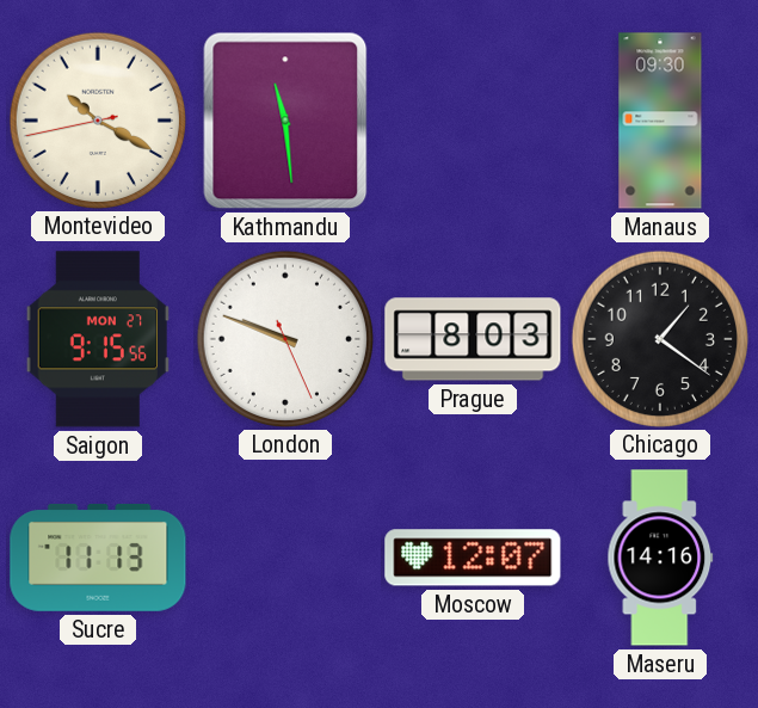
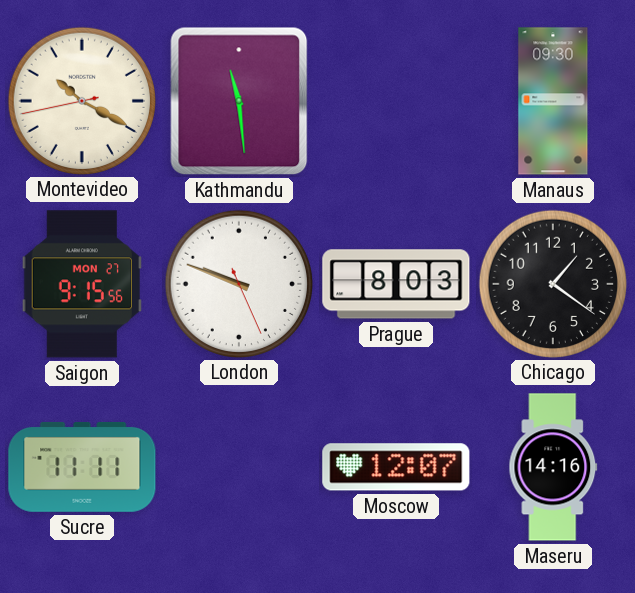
Sucre: 11:13 -> 11:11 (82, 467)
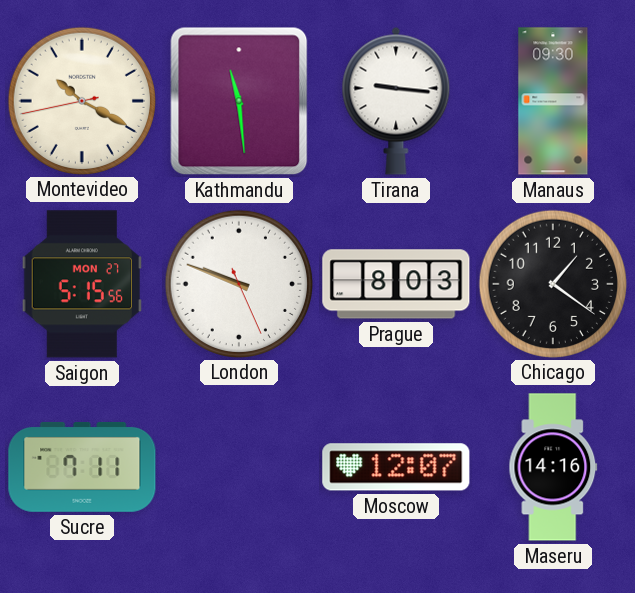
Tirana: none -> 9:16 (396, 101)
Saigon: 9:15 -> 5:15 (81, 284)
Sucre: 11:11 -> 7:11 (82, 467)
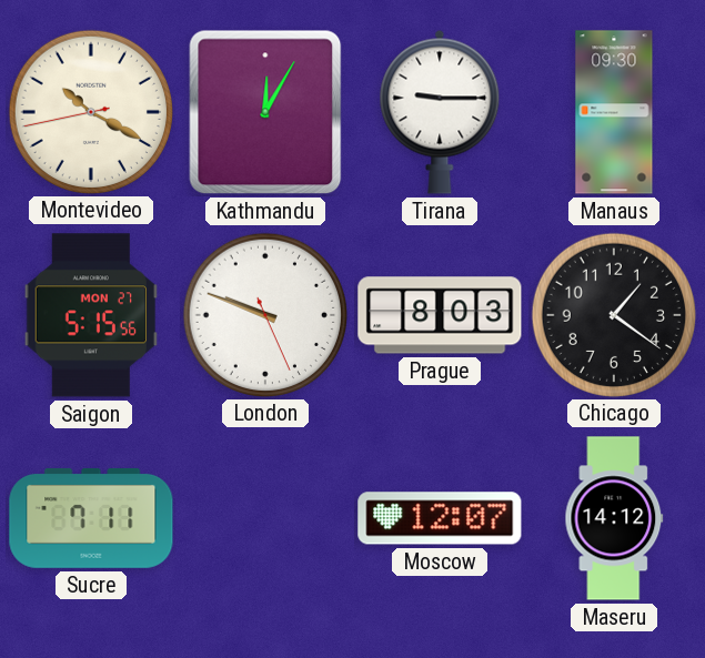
Kathmandu: 11:29 -> 12:05 (265, 112)
Tirana: 9:16 -> 9:15 (440, 112)
Maseru: 14:16 -> 14:12 (614, 518)
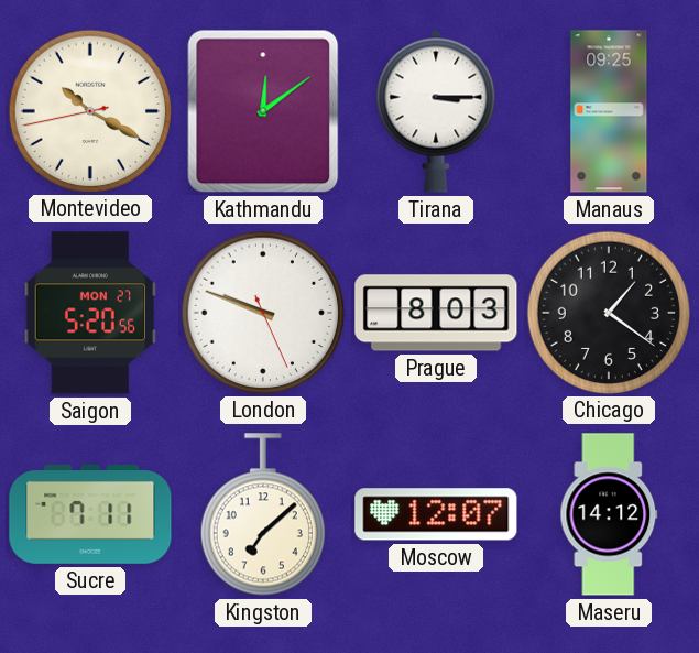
Kathmandu: 12:05 -> 12:09 (263, 111)
Tirana: 9:15 -> 3:15 (436, 111)
Manaus: 09:30 -> 09:25 (609, 111)
Saigon: 5:15 -> 5:20 (89, 313)
Kingston: none -> 7:08 (263, 514)
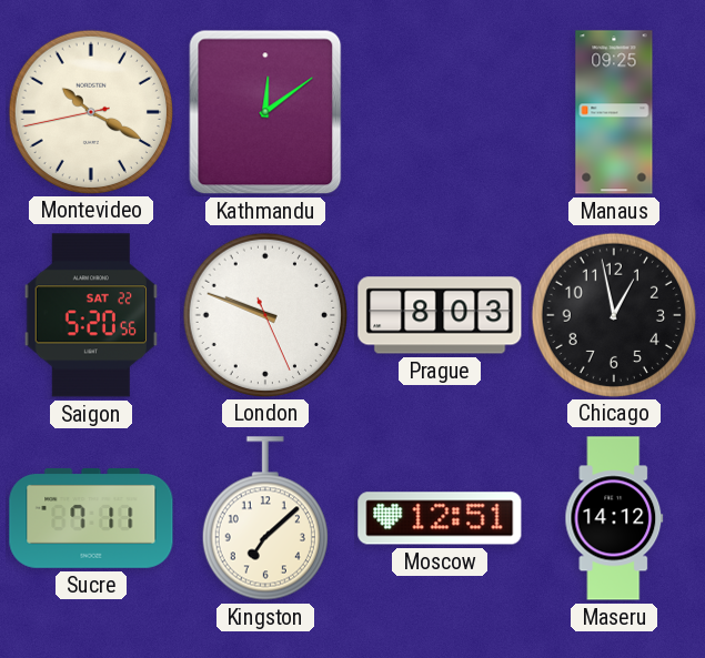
Tirana: 3:15 -> none (436, 111)
Saigon date: MON 27 -> SAT 22 (90, 315)
Chicago: 1:21 -> 12:58 (613, 314)
Moscow: 12:07 -> 12:51 (440, 518)
